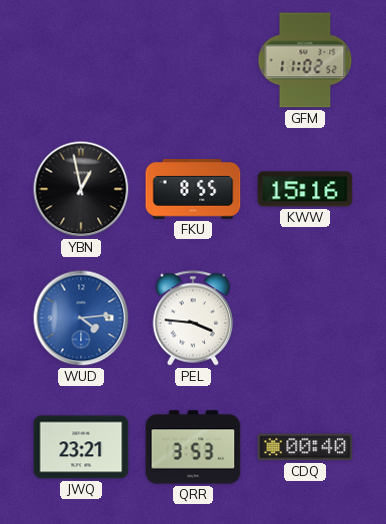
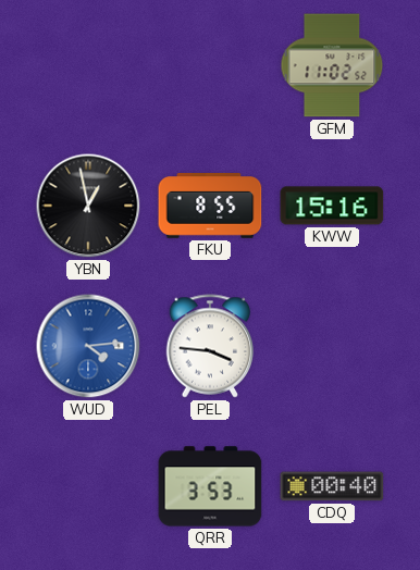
JWQ: 23:21 -> none (81, 447)
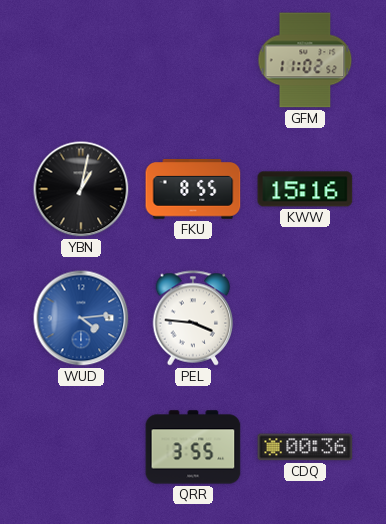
YBN: 12:58 -> 1:02 (81, 189)
QRR: 3:53 -> 3:55 (193, 447)
CDQ: 00:40 -> 00:36 (305, 447)
